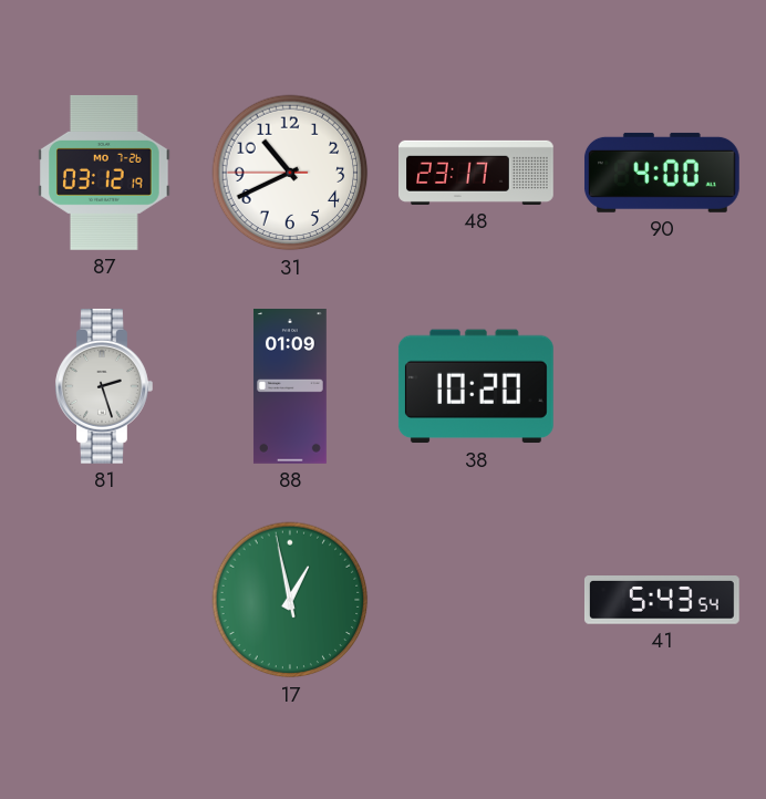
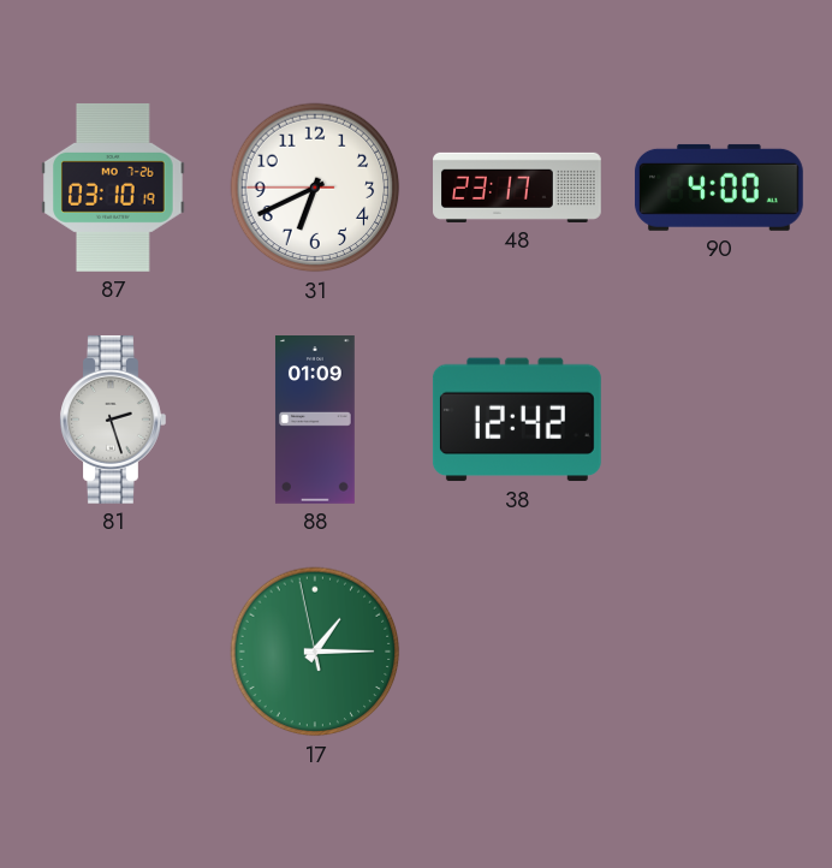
87: 03:12 -> 03:10 (113, 188)
31: 10:40 -> 6:40 (315, 188)
38: 10:20 -> 12:42 (517, 420)
17: 12:57 -> 1:14 (315, 652)
41: 5:43 -> none (662, 601)
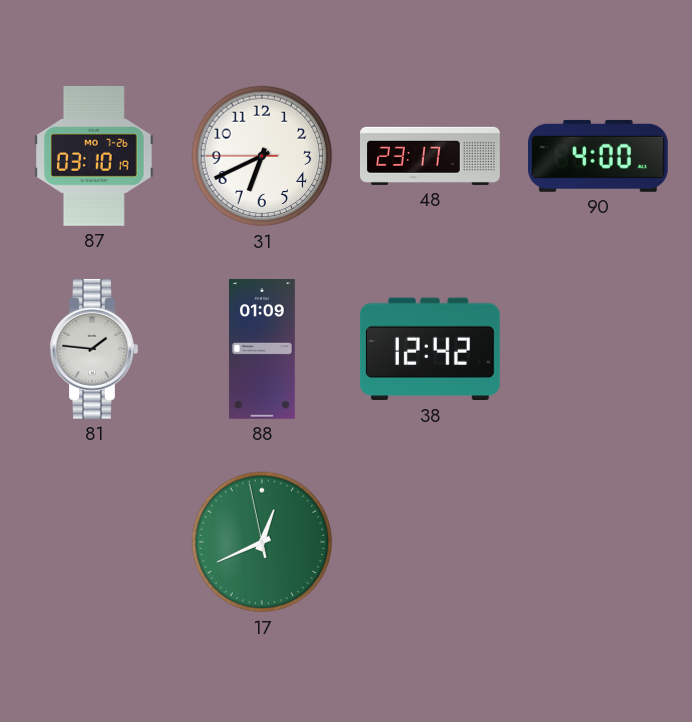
81: 2:27 -> 1:46 (94, 349)
17: 1:14 -> 12:40 (262, 542)
